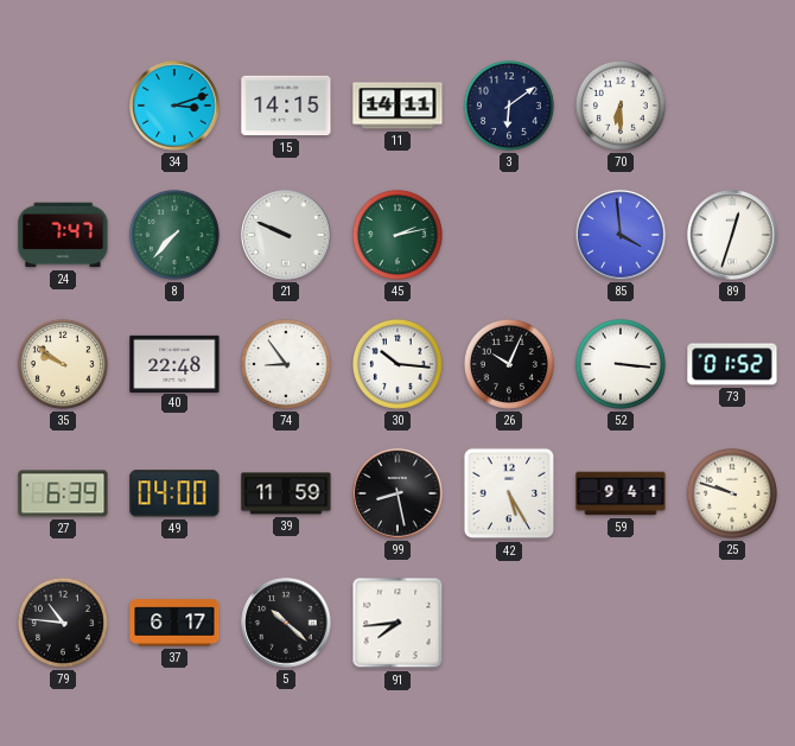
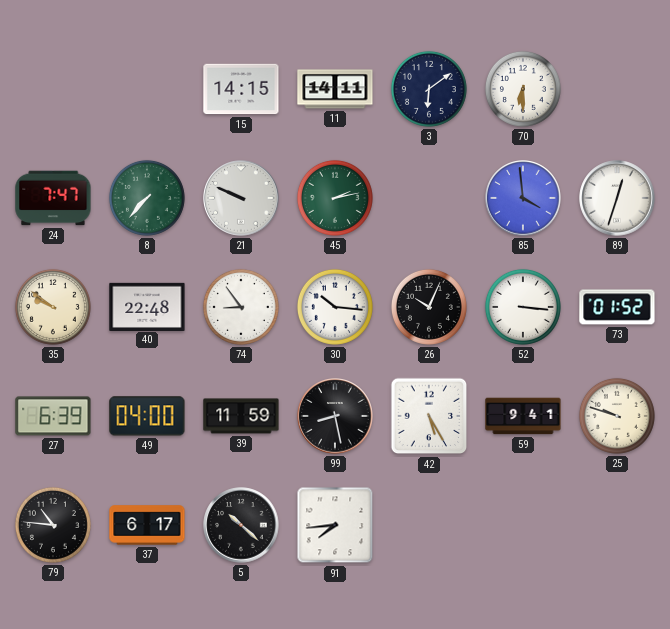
34: 3:12 -> none (174, 106)
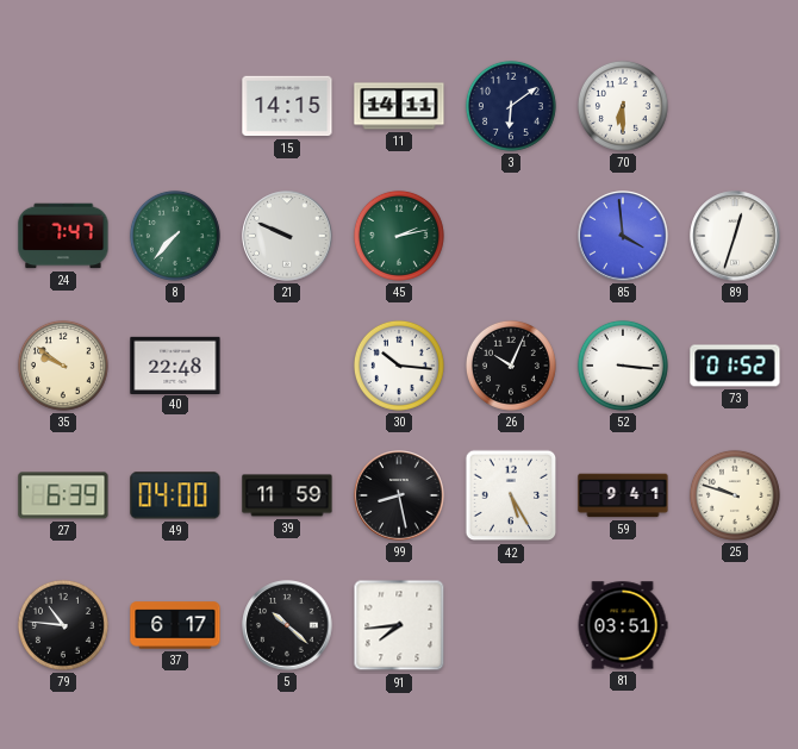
74: 8:54 -> none (241, 307)
81: none -> 03:51 (623, 625)
